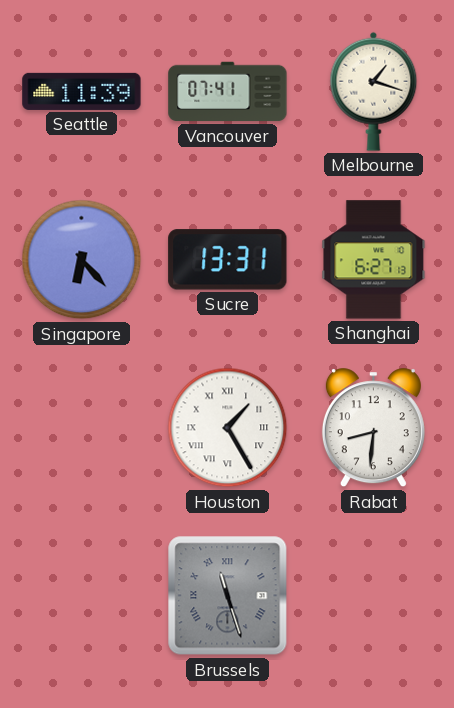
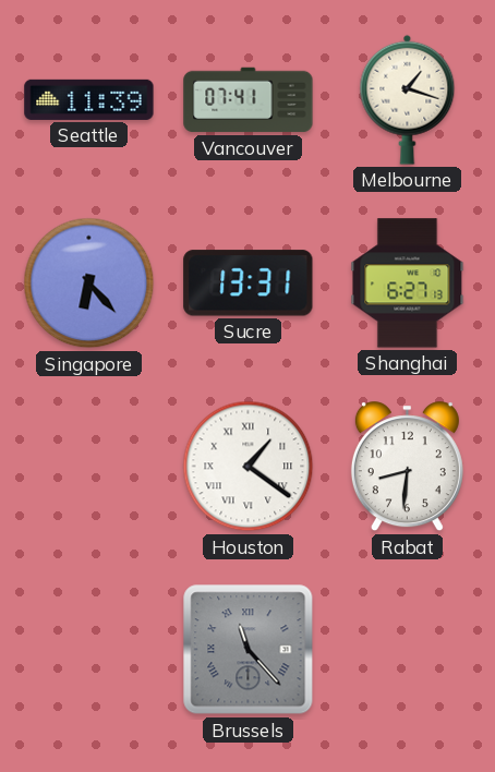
Houston: 1:25 -> 1:21 (249, 467)
Brussels: 11:27 -> 11:23 (249, 650)
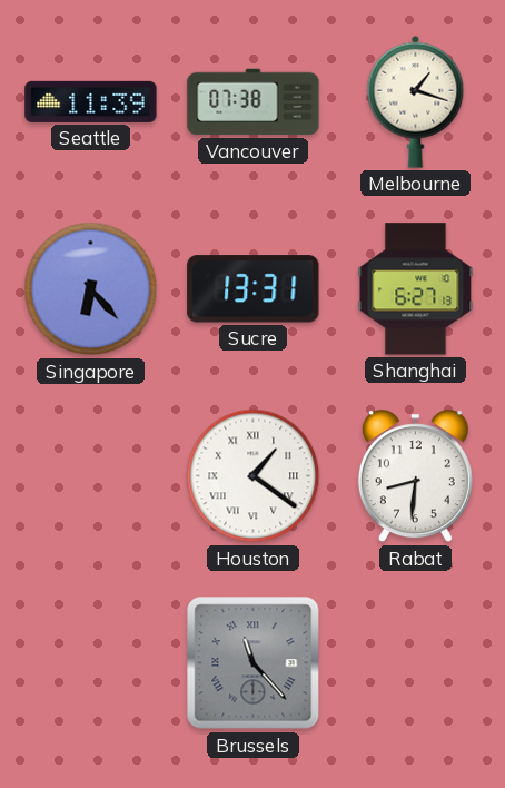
Vancouver: 07:41 -> 07:38 (254, 102)
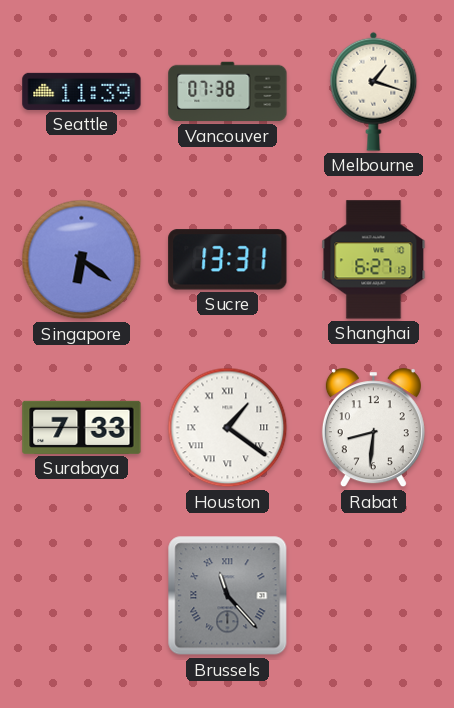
Singapore: 6:23 -> 6:21 (82, 260)
Surabaya: none -> 7:33 (82, 427)
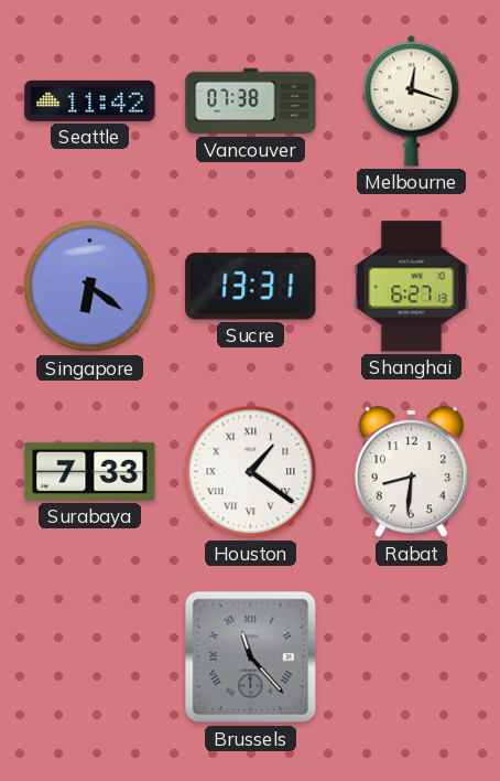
Seattle: 11:39 -> 11:42 (90, 100)
Melbourne: 1:18 -> 12:18 (412, 100)
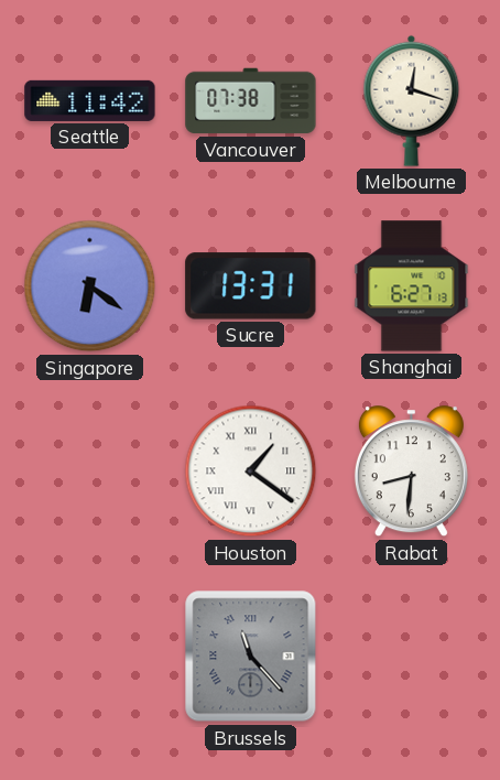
Surabaya: 7:33 -> none (90, 471)
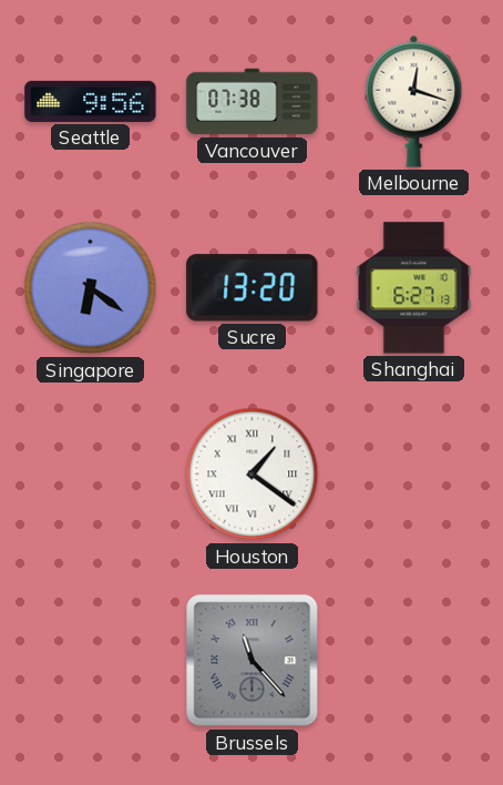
Seattle: 11:42 -> 9:56 (91, 101)
Sucre: 13:31 -> 13:20 (253, 288)
Rabat: 8:31 -> none (411, 472)
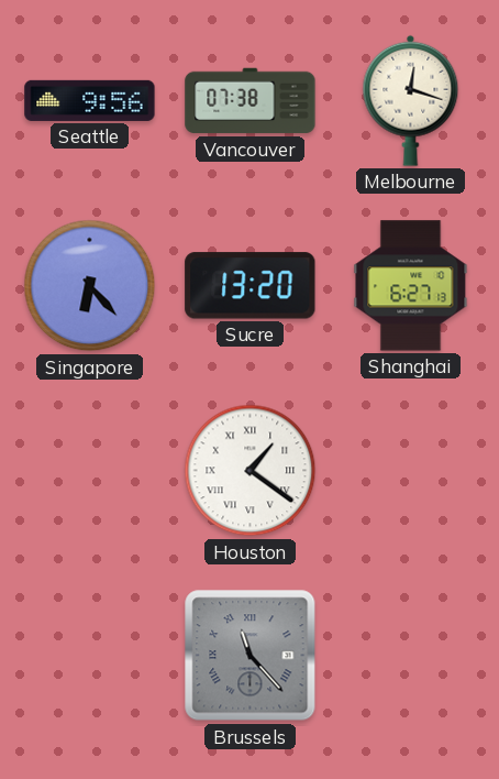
Singapore: 6:21 -> 6:23 (90, 286)
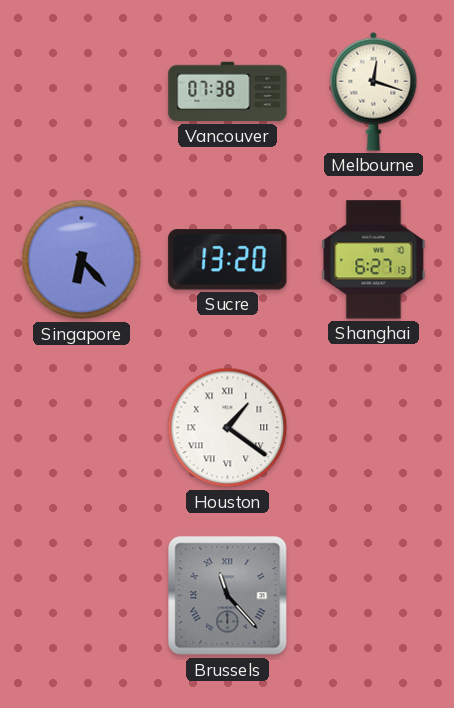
Seattle: 9:56 -> none (90, 100)
